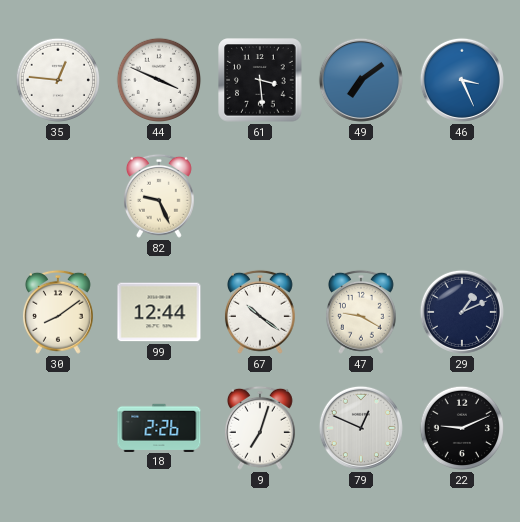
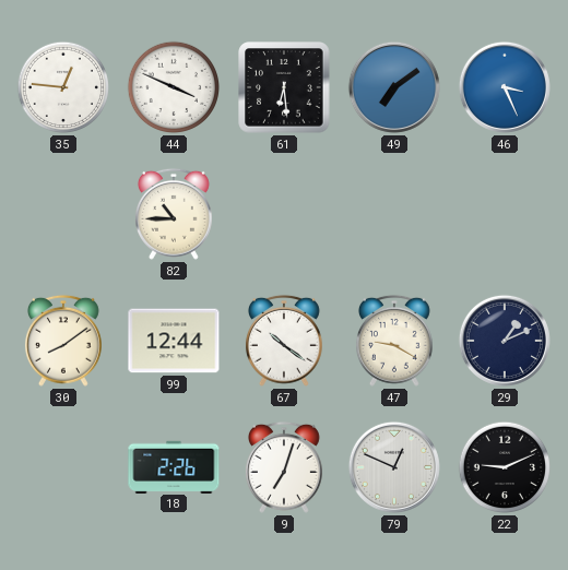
61: 3:29 -> 6:29 (284, 87)
82: 9:26 -> 10:45 (174, 214)
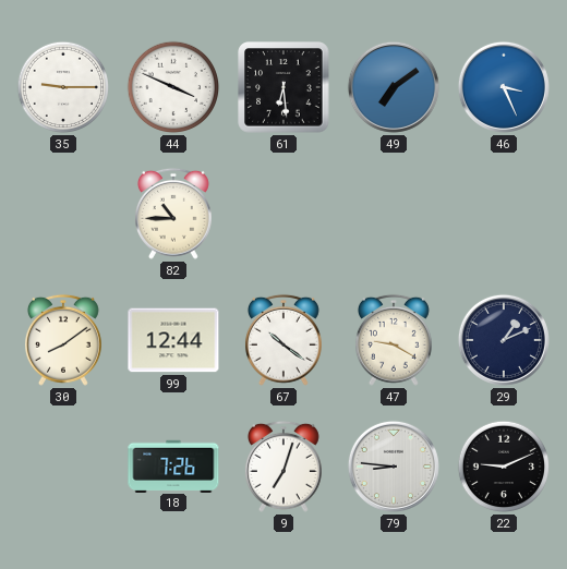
35: 12:46 -> 9:15 (63, 87)
18: 2:26 -> 7:26 (173, 465)
79: 12:49 -> 8:46 (394, 467)
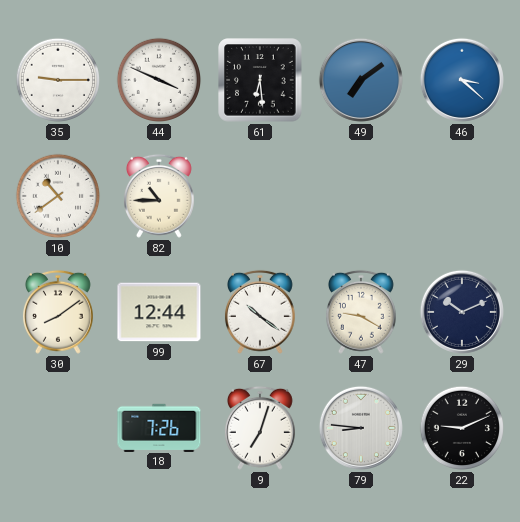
46: 3:26 -> 3:22 (462, 80)
10: none -> 10:39 (58, 196)
29: 1:11 -> 10:11 (462, 312)
